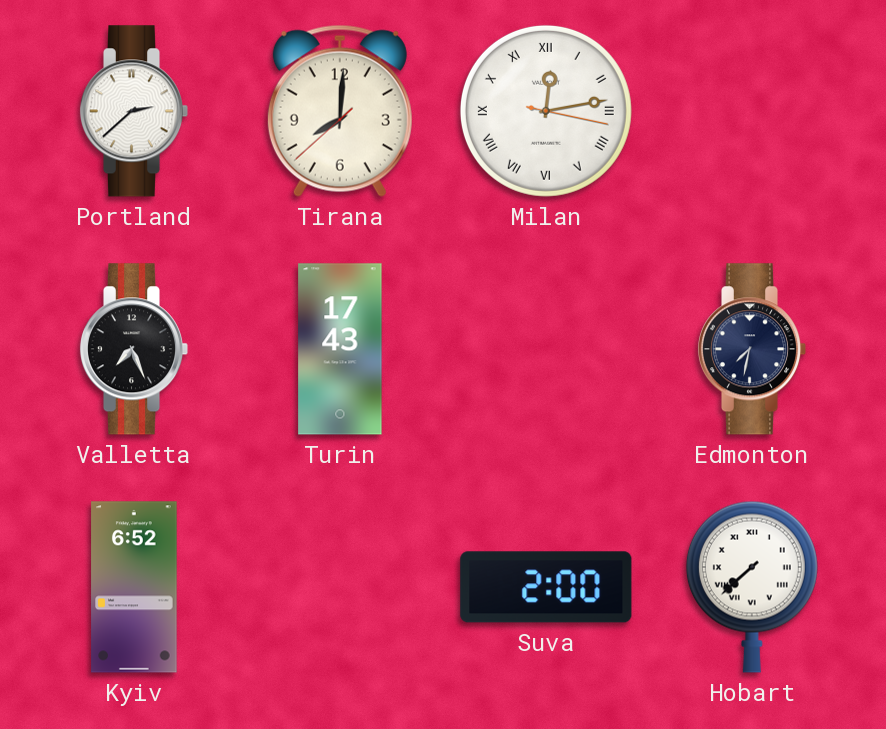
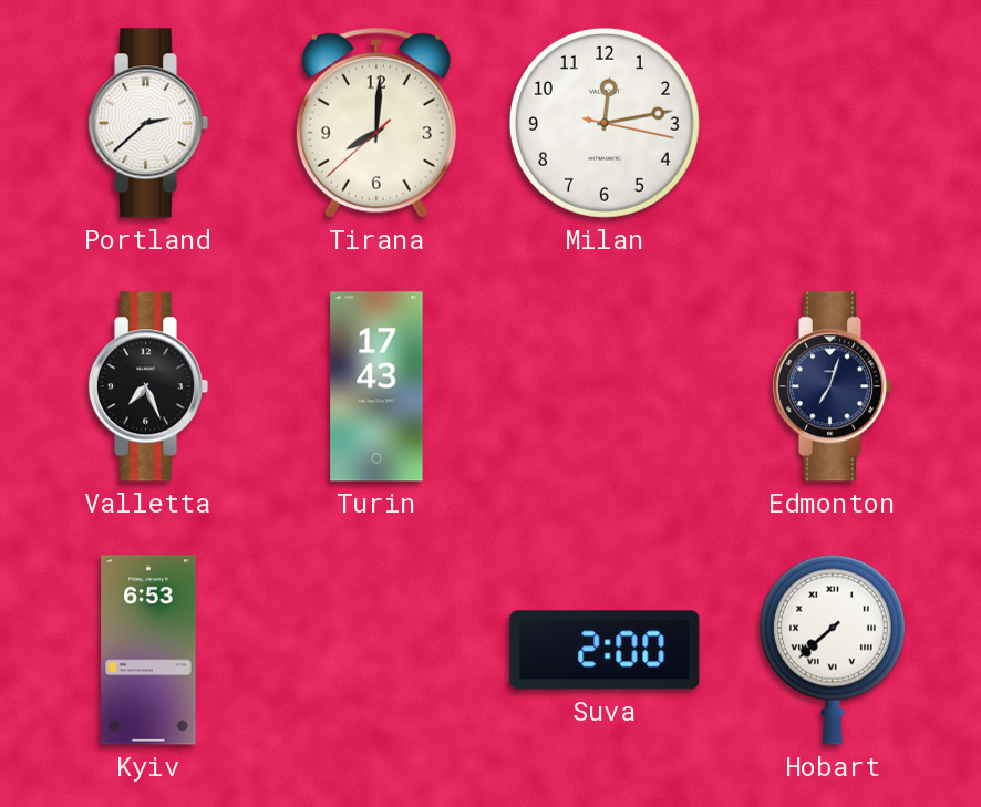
Milan numerals: Roman -> Arabic (605, 123)
Edmonton: 7:32 -> 7:03 (833, 386)
Kyiv: 6:52 -> 6:53 (148, 650)
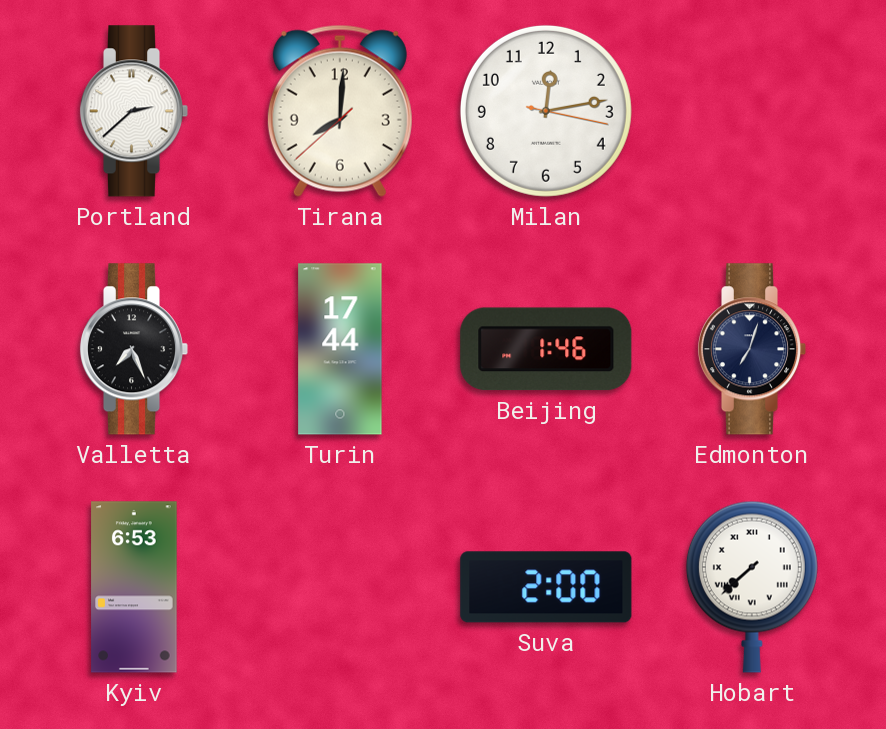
Turin: 17:43 -> 17:44 (340, 349)
Beijing: none -> 1:46 (546, 349)
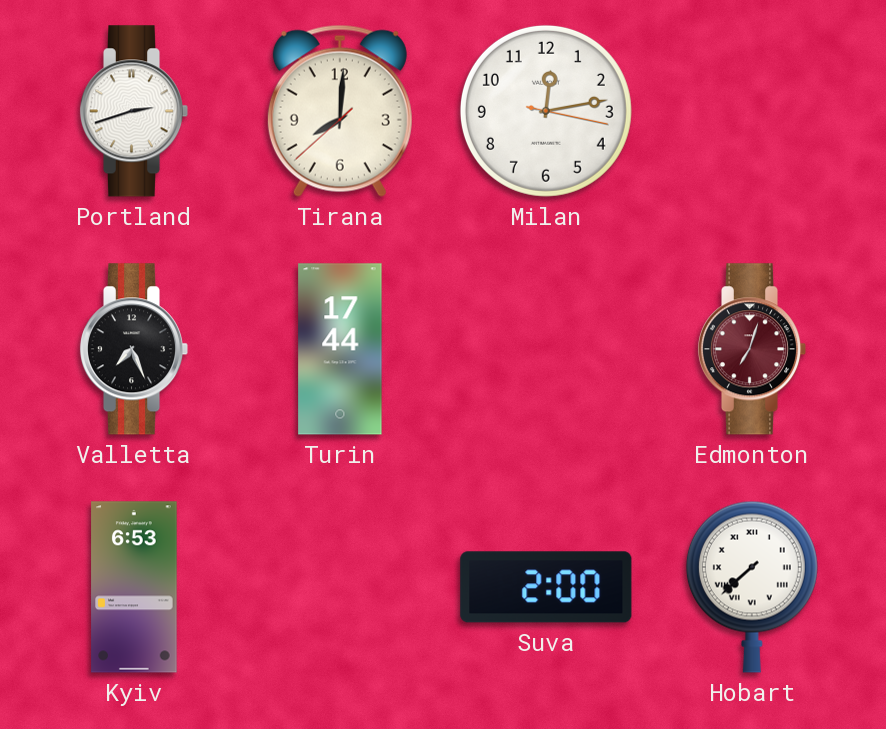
Portland: 2:38 -> 2:42 (134, 111)
Beijing: 1:46 -> none (546, 349)
Edmonton dial: navy -> burgundy (752, 349)
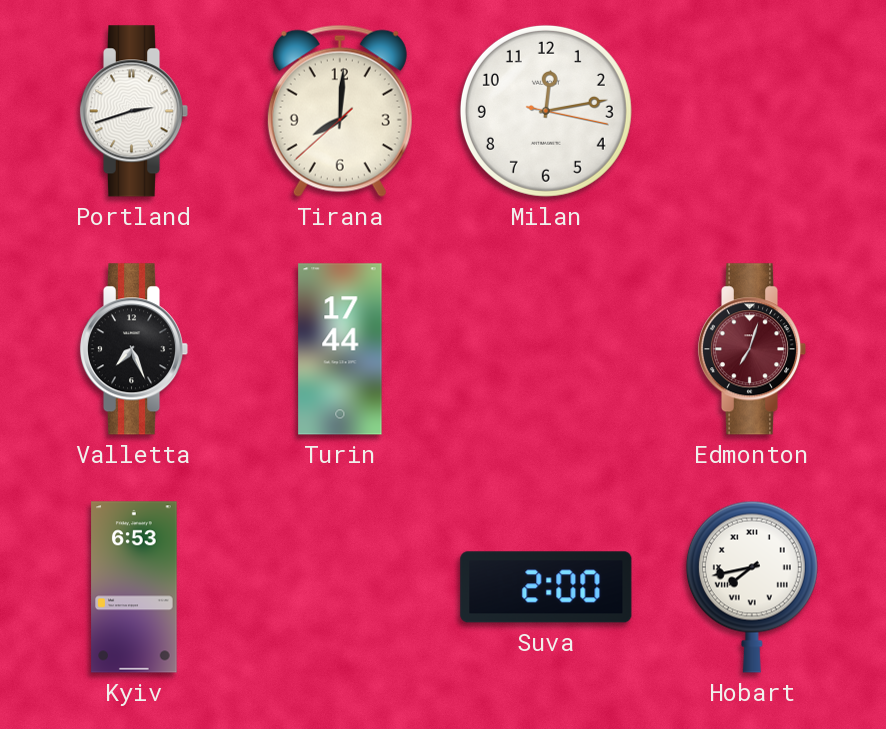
Hobart: 7:38 -> 7:43 (752, 587)
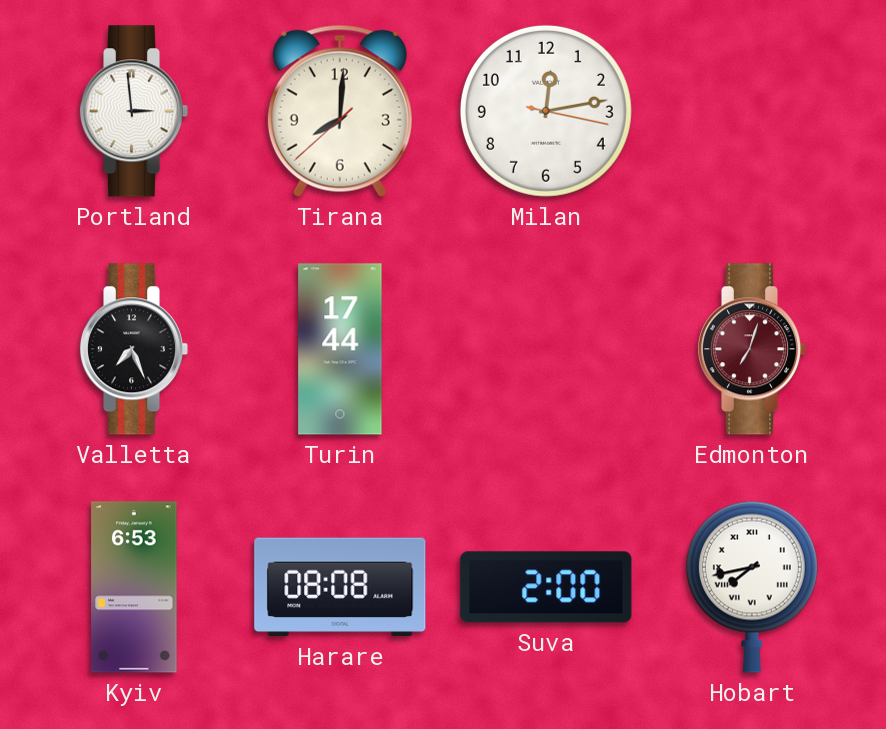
Portland: 2:42 -> 2:59 (134, 111)
Harare: none -> 08:08 (340, 587)
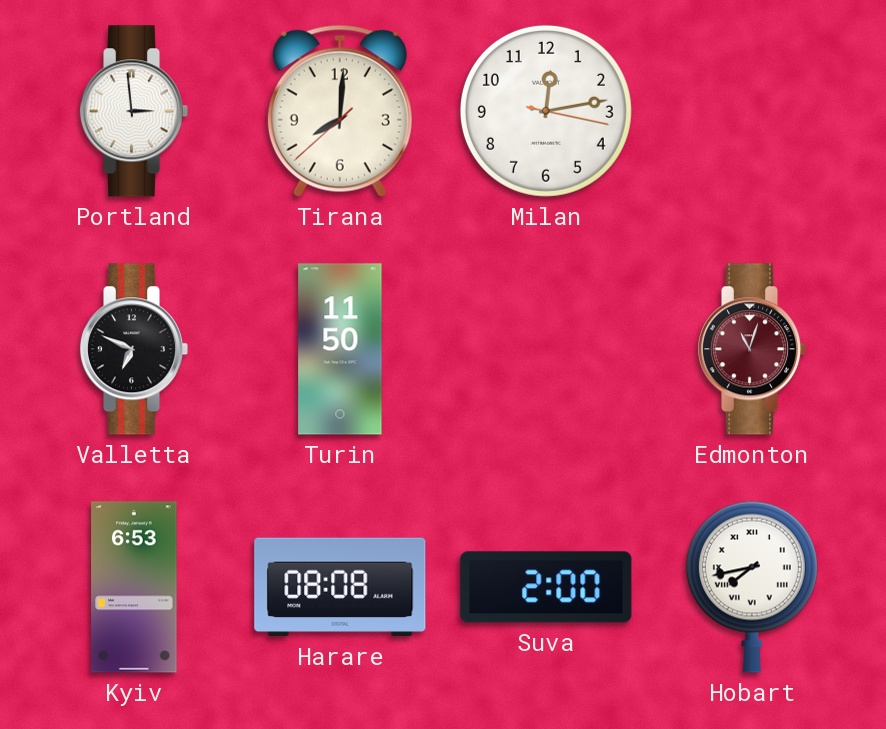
Valletta: 7:26 -> 6:49 (134, 349)
Turin: 17:44 -> 11:50 (340, 349)
Edmonton: 7:03 -> 11:03 (752, 349)
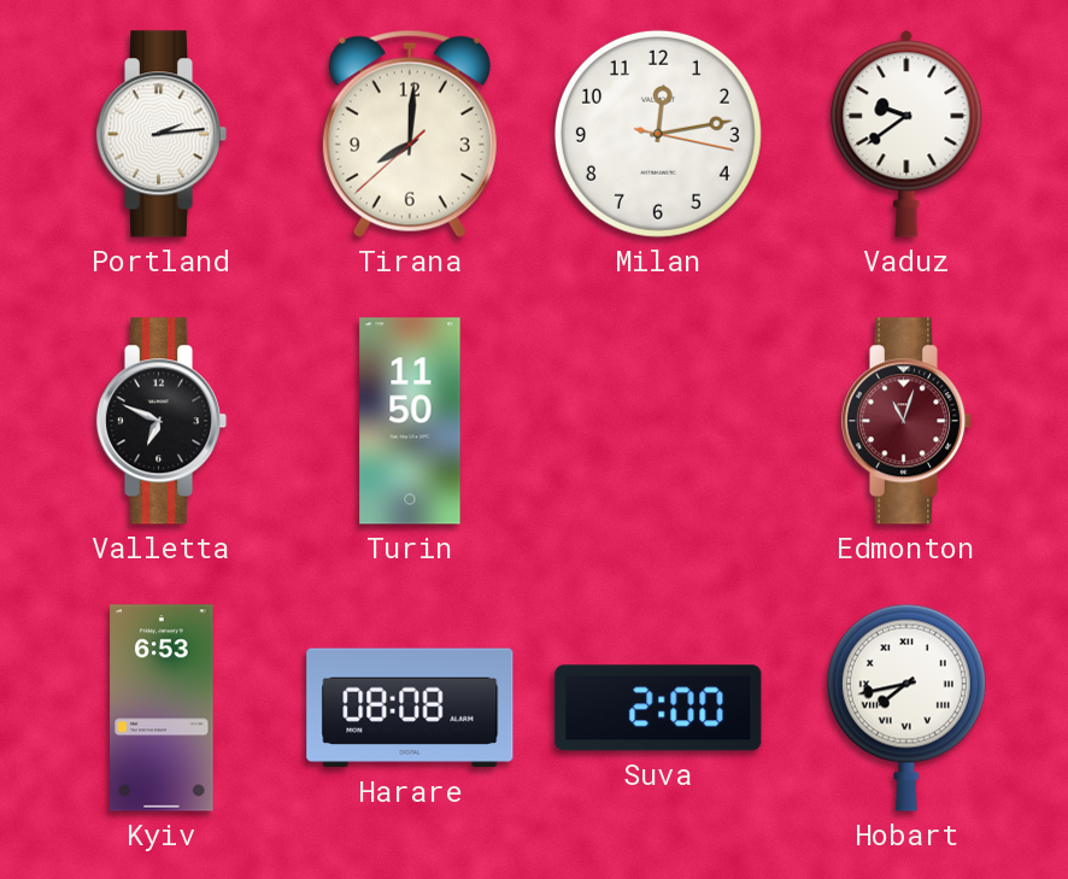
Portland: 2:59 -> 2:14 (162, 134)
Vaduz: none -> 9:39 (906, 134)
